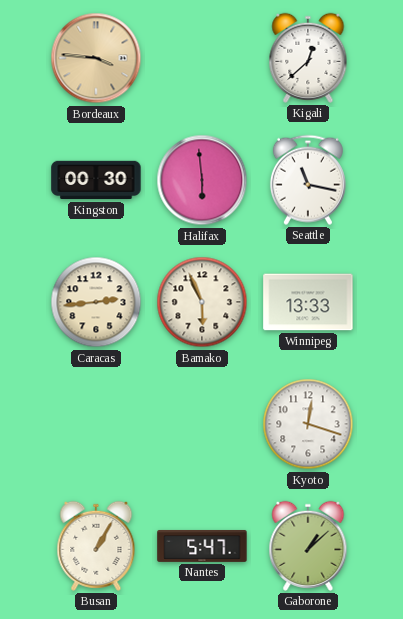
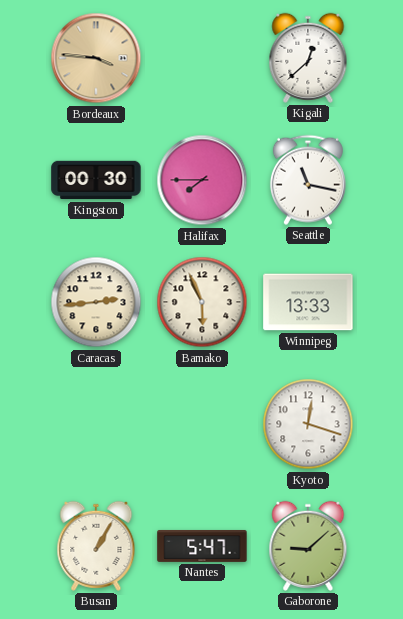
Halifax: 5:59 -> 7:45 (202, 180)
Gaborone: 1:08 -> 9:08 (308, 546)
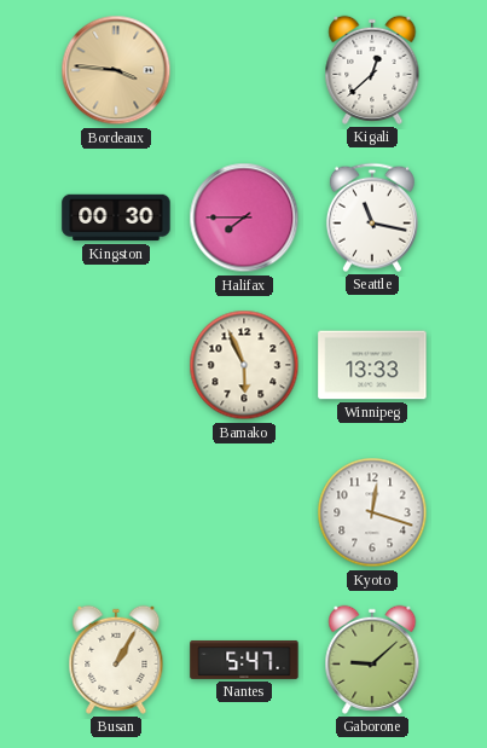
Caracas: 2:44 -> none (96, 302)
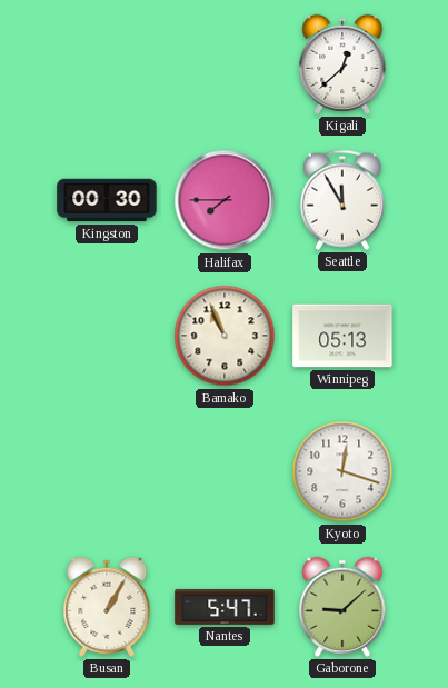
Bordeaux: 3:46 -> none (116, 70)
Seattle: 11:17 -> 11:55 (342, 200)
Bamako: 5:56 -> 10:56 (225, 336)
Winnipeg: 13:33 -> 05:13 (342, 336)
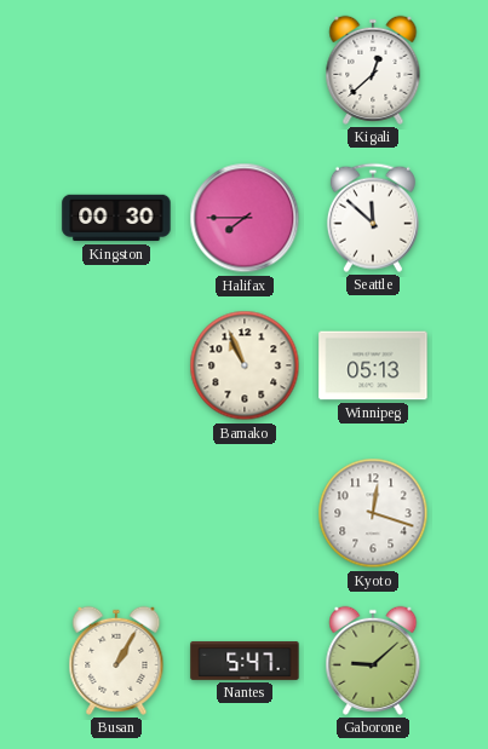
Seattle: 11:55 -> 11:52 (373, 218)
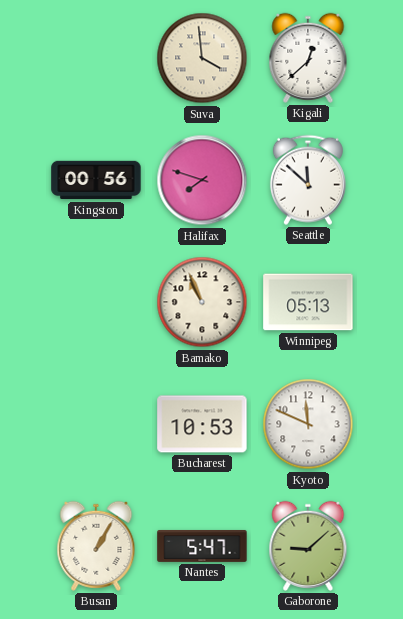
Suva: none -> 3:59 (202, 58)
Kingston: 00:30 -> 00:56 (96, 180)
Halifax: 7:45 -> 7:48 (202, 180)
Bucharest: none -> 10:53 (202, 424)
Kyoto: 12:18 -> 11:49 (308, 424)
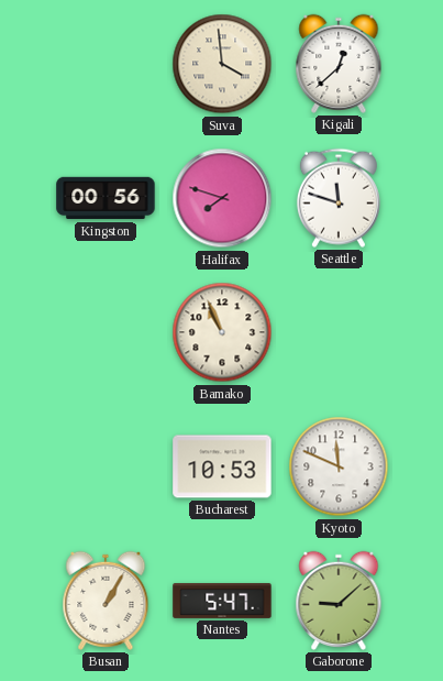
Seattle: 11:52 -> 11:48 (339, 198)
Winnipeg: 05:13 -> none (308, 302)
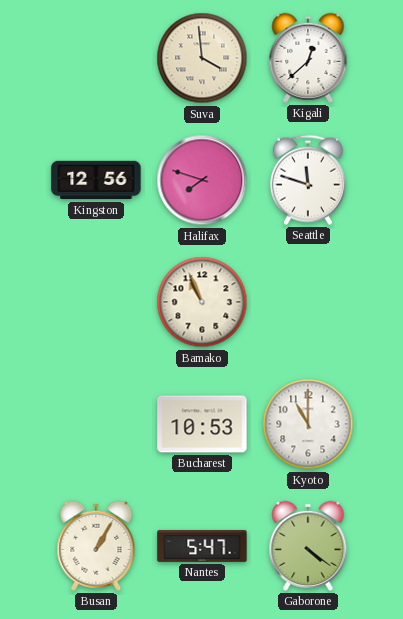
Kingston: 00:56 -> 12:56 (96, 180)
Kyoto: 11:49 -> 11:00 (308, 424)
Gaborone: 9:08 -> 4:21 (308, 546)
